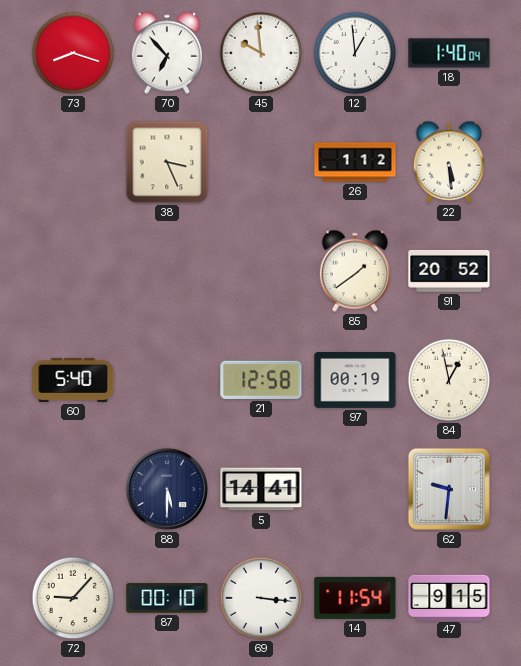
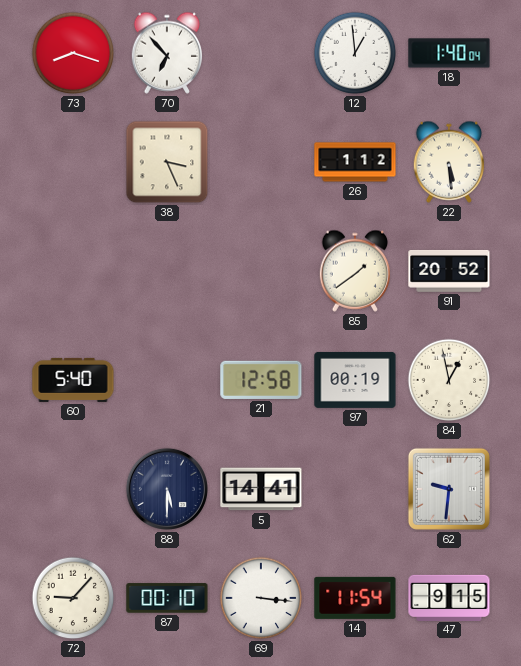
45: 9:59 -> none (261, 53)
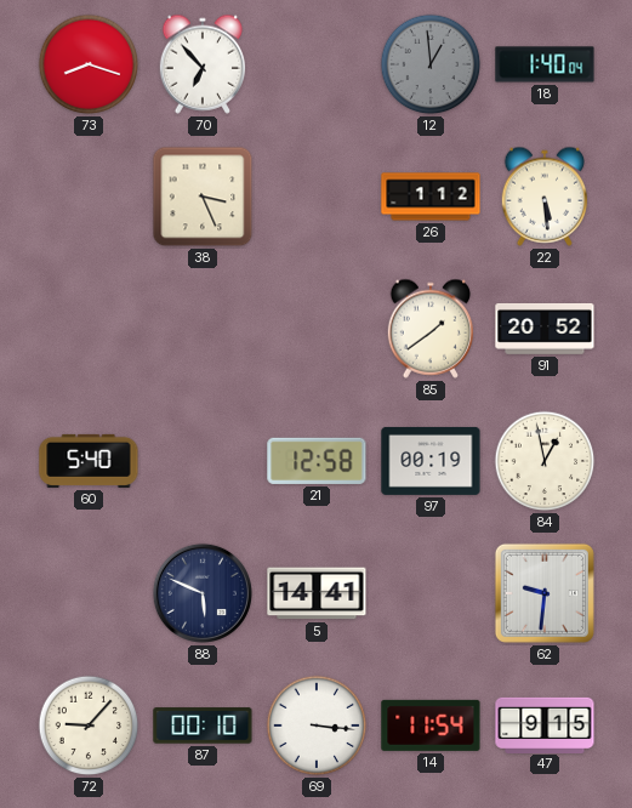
12 dial: white -> grey (431, 64)
88: 5:30 -> 5:49 (203, 593)
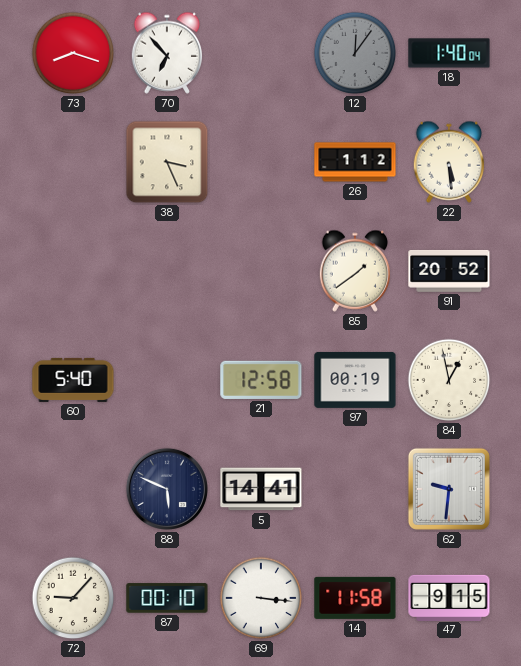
12: 12:59 -> 12:06 (355, 53)
14: 11:54 -> 11:58 (355, 598)
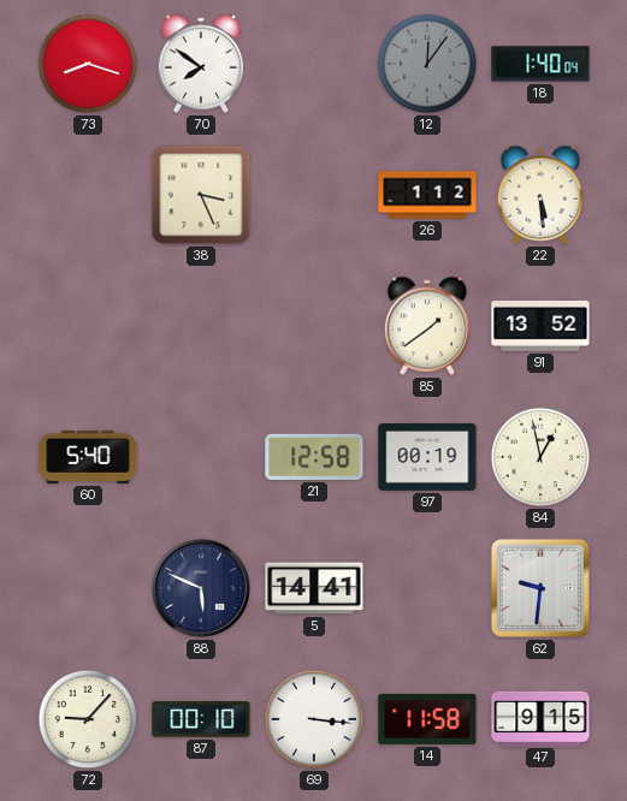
70: 6:53 -> 7:51 (201, 64)
91: 20:52 -> 13:52 (540, 326)
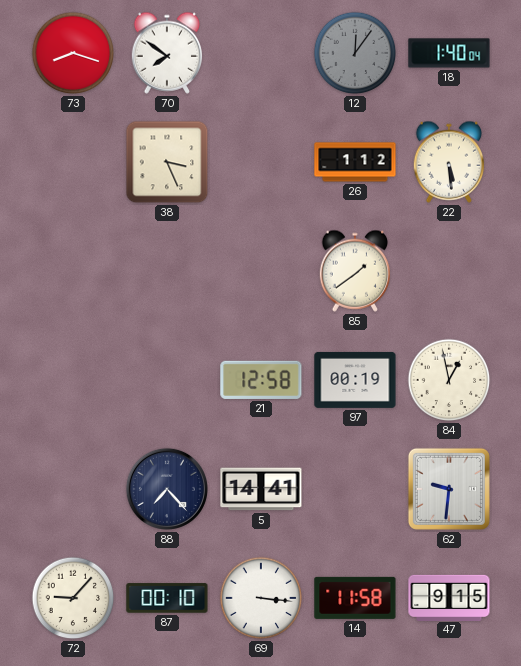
91: 13:52 -> none (540, 326)
60: 5:40 -> none (88, 457)
88: 5:49 -> 7:23 (167, 489)
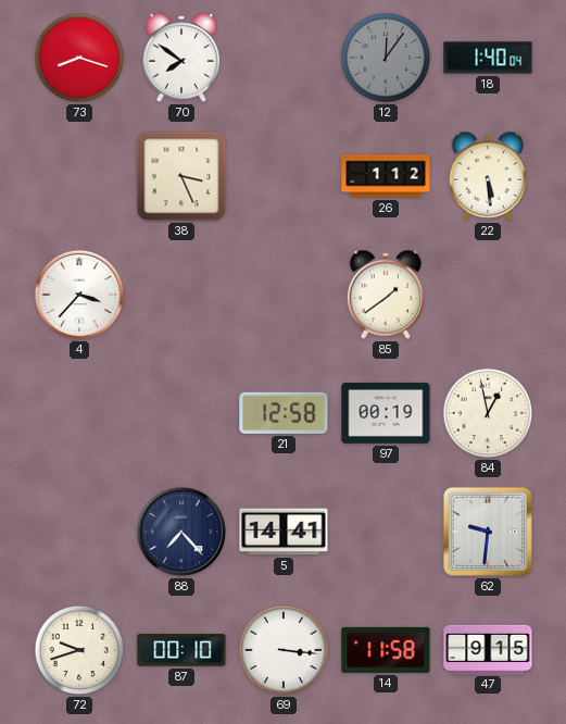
4: none -> 3:37 (79, 295)
72: 9:07 -> 9:42 (79, 650)
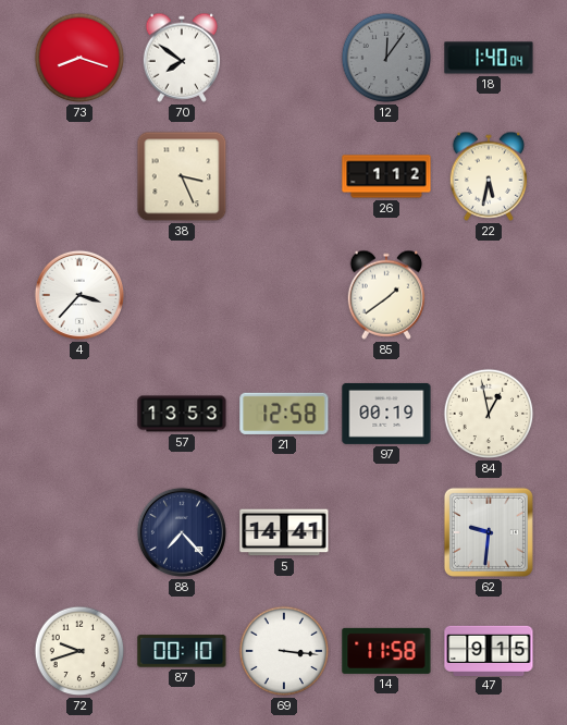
22: 5:29 -> 5:32 (489, 176)
57: none -> 13:53 (182, 414)
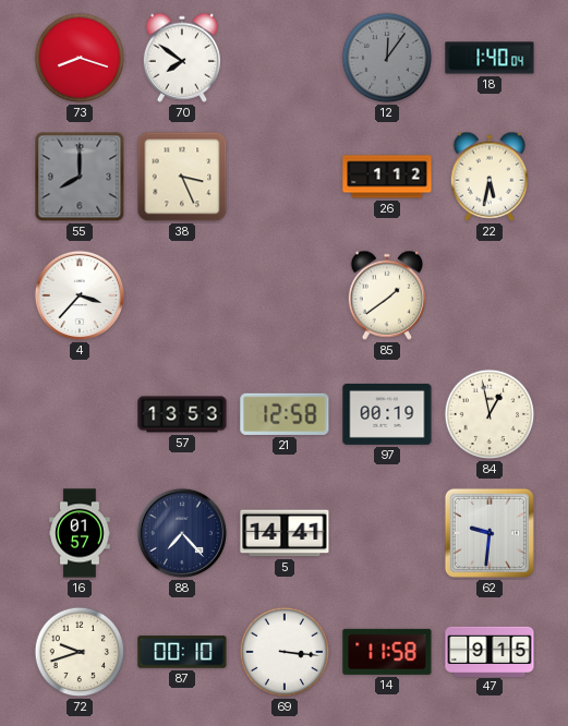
55: none -> 8:00 (80, 177)
16: none -> 01:57 (80, 533)
